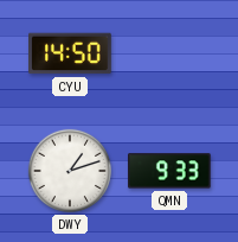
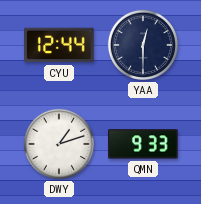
CYU: 14:50 -> 12:44 (60, 45)
YAA: none -> 12:30 (143, 45)
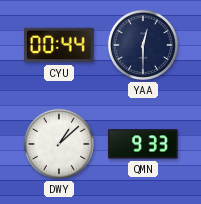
CYU: 12:44 -> 00:44 (60, 45)
DWY: 1:12 -> 1:08 (59, 144)
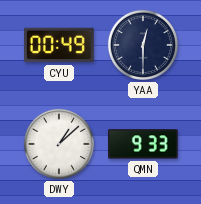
CYU: 00:44 -> 00:49 (60, 45)
